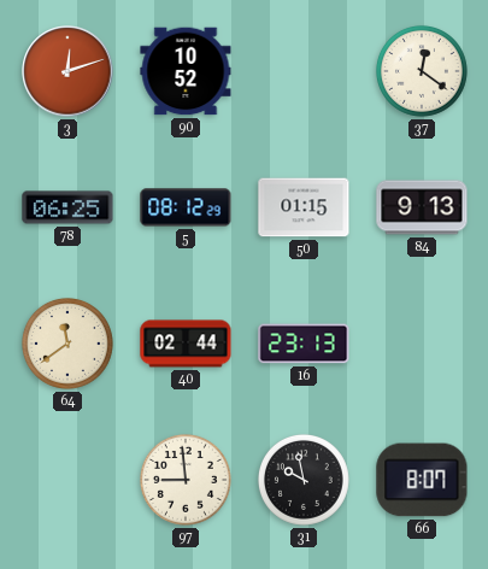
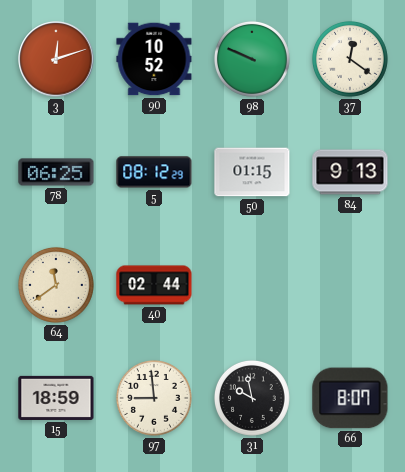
98: none -> 9:49 (252, 59)
16: 23:13 -> none (304, 344)
15: none -> 18:59 (56, 398)
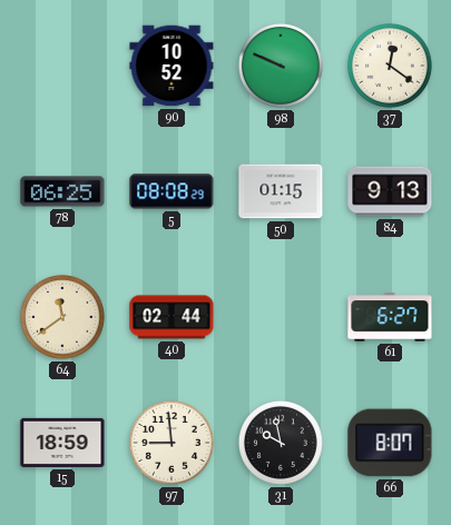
3: 12:12 -> none (56, 59)
5: 08:12 -> 08:08 (171, 191)
61: none -> 6:27 (390, 317)
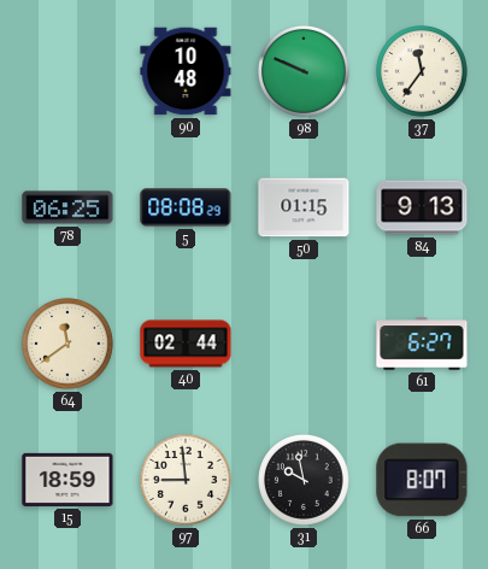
90: 10:52 -> 10:48 (186, 71)
37: 12:21 -> 11:36 (422, 71)
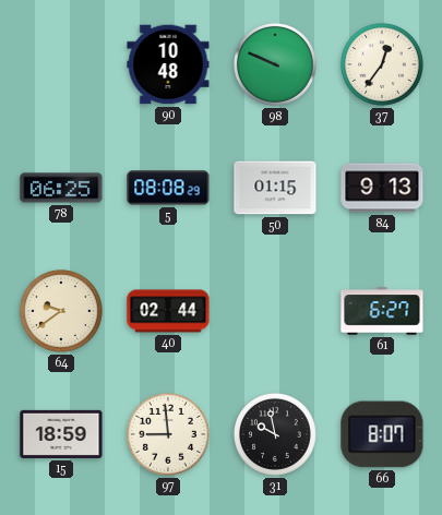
37: 11:36 -> 12:36 (382, 64)
64: 11:39 -> 9:39 (61, 311)
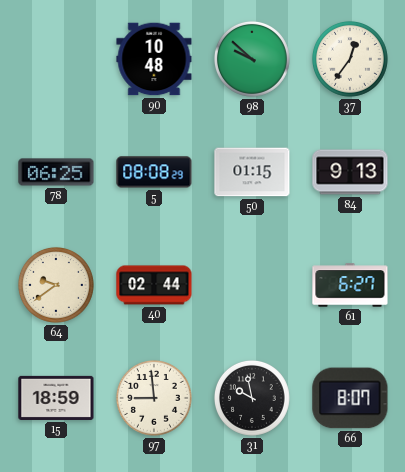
98: 9:49 -> 9:52 (252, 59)
